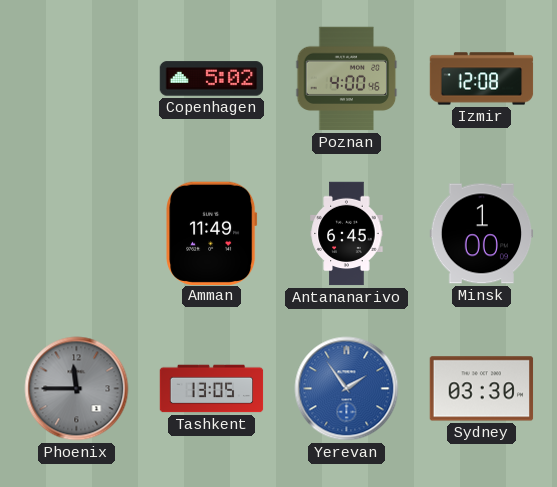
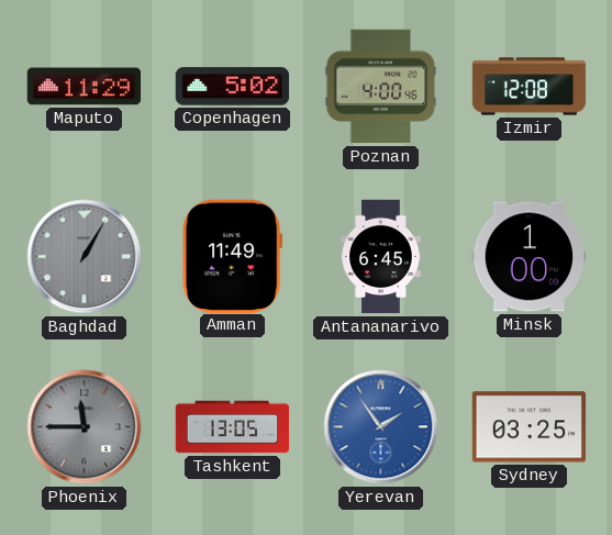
Maputo: none -> 11:29 (85, 87)
Baghdad: none -> 1:05 (85, 257)
Sydney: 03:30 -> 03:25 (530, 427)
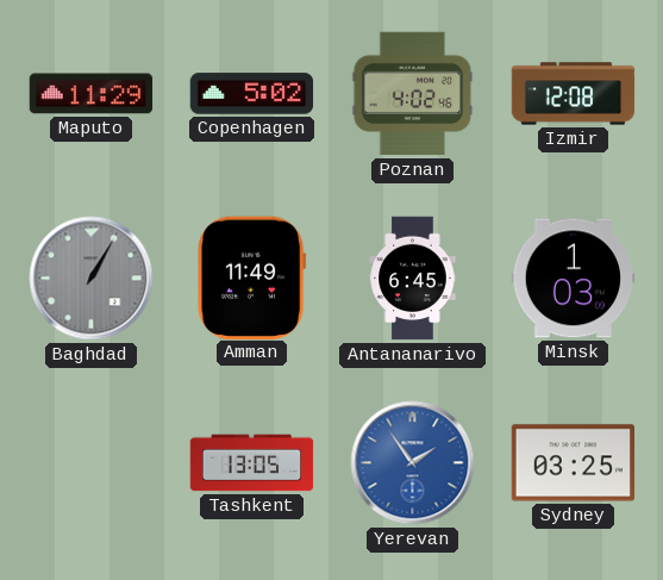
Poznan: 4:00 -> 4:02 (413, 94)
Minsk: 1:00 -> 1:03 (574, 279)
Phoenix: 11:45 -> none (85, 427)
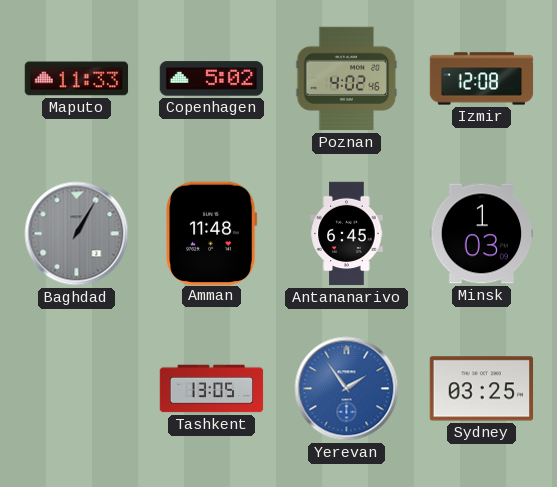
Maputo: 11:29 -> 11:33 (77, 79)
Amman: 11:49 -> 11:48 (212, 233)
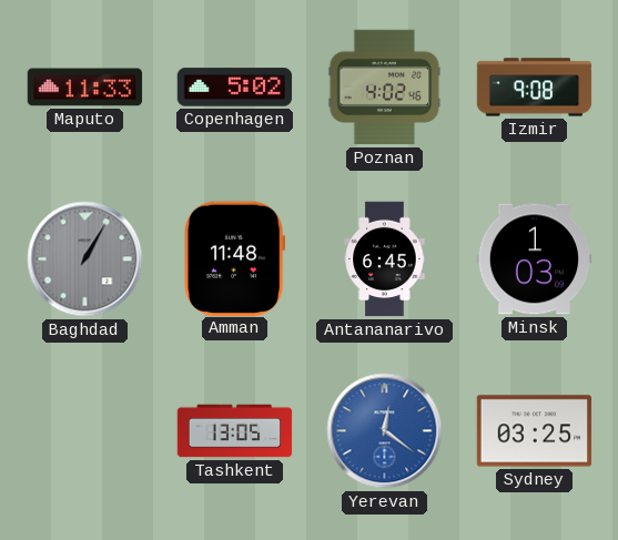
Izmir: 12:08 -> 9:08 (535, 88)
Yerevan: 1:54 -> 12:21 (385, 431)
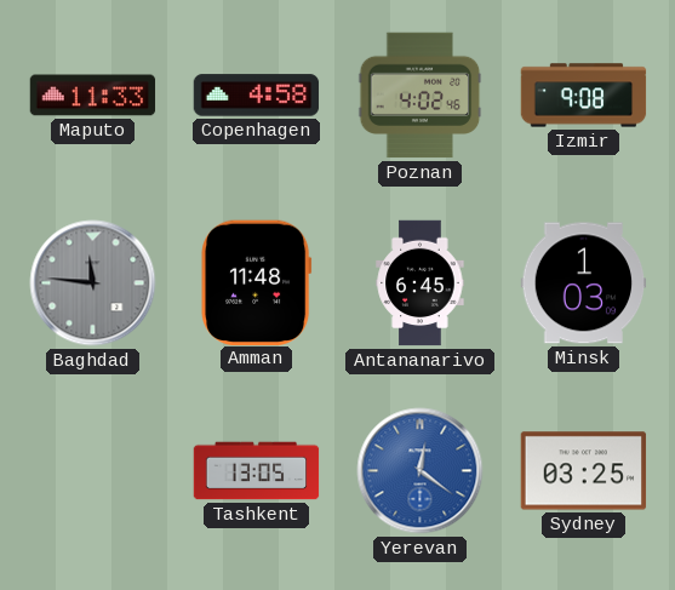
Copenhagen: 5:02 -> 4:58 (257, 96)
Baghdad: 1:05 -> 11:46 (93, 283)
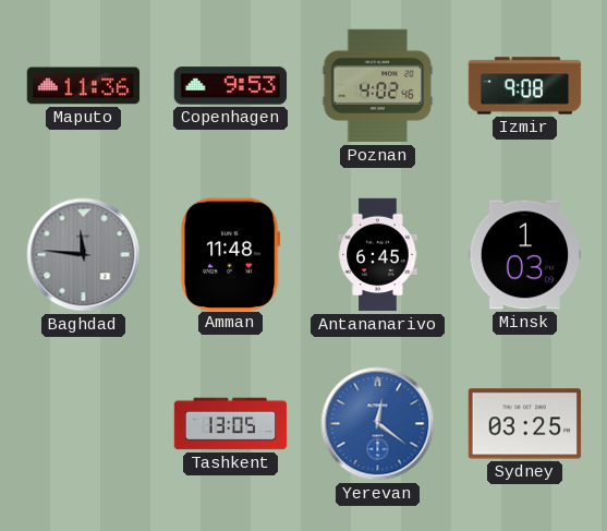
Maputo: 11:33 -> 11:36 (84, 86)
Copenhagen: 4:58 -> 9:53 (231, 86)
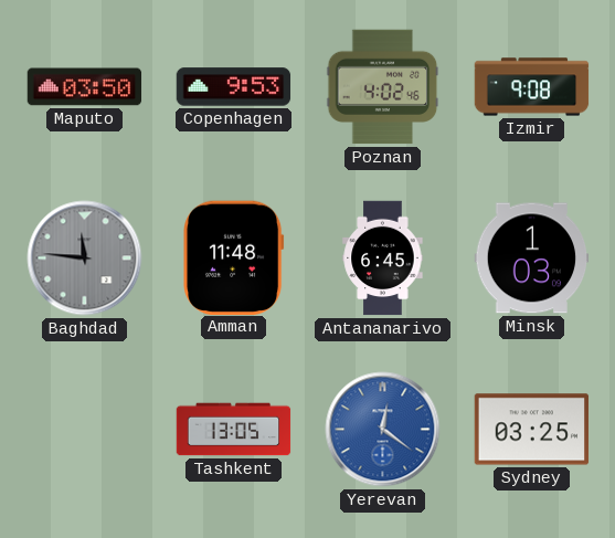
Maputo: 11:36 -> 03:50 (85, 87)
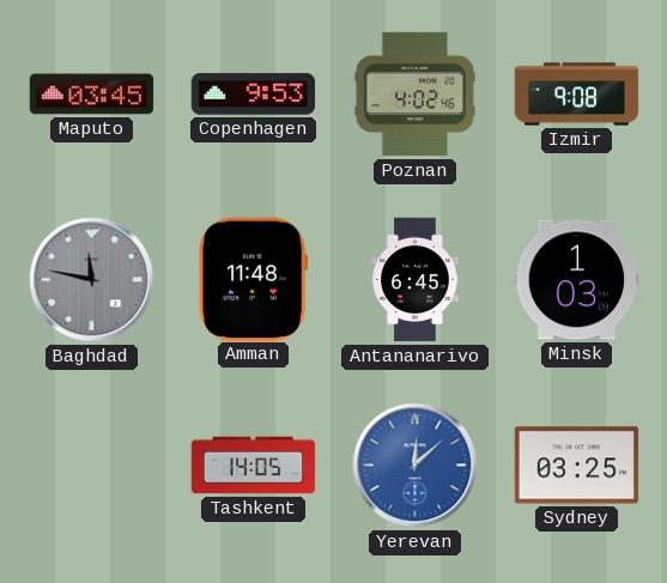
Maputo: 03:50 -> 03:45 (92, 95)
Baghdad: 11:46 -> 11:47 (92, 280)
Tashkent: 13:05 -> 14:05 (254, 466)
Yerevan: 12:21 -> 12:08 (416, 466)
